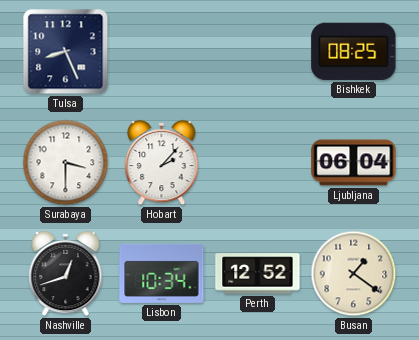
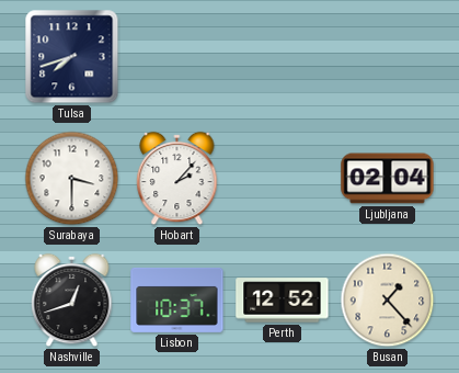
Tulsa: 8:26 -> 7:42 (72, 57)
Bishkek: 08:25 -> none (354, 51)
Ljubljana: 06:04 -> 02:04 (388, 179)
Lisbon: 10:34 -> 10:37 (177, 299)
Busan: 1:21 -> 1:23 (388, 301)
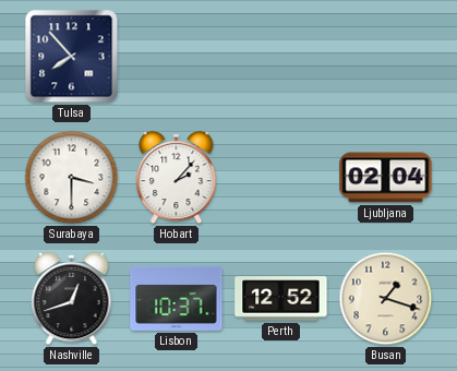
Tulsa: 7:42 -> 7:53 (72, 57)
Busan: 1:23 -> 1:18 (386, 299)
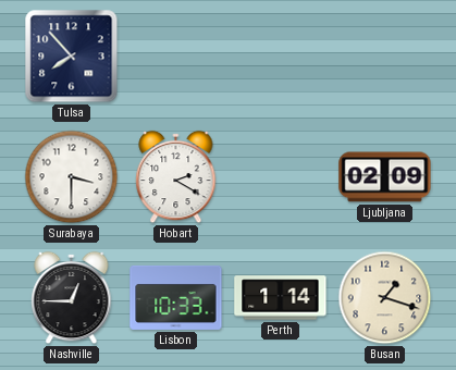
Hobart: 2:07 -> 2:20 (176, 177)
Ljubljana: 02:04 -> 02:09 (385, 177)
Nashville: 12:42 -> 12:45 (72, 298)
Lisbon: 10:37 -> 10:33 (176, 297)
Perth: 12:52 -> 1:14 (281, 298)
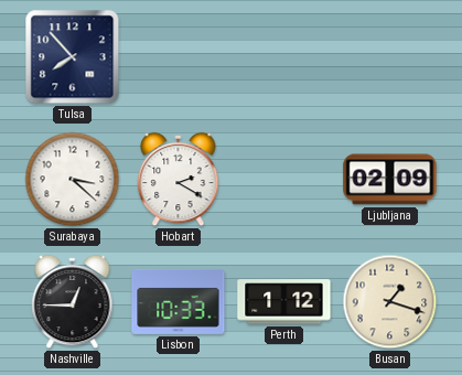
Surabaya: 3:30 -> 3:22 (73, 180)
Perth: 1:14 -> 1:12 (284, 302)
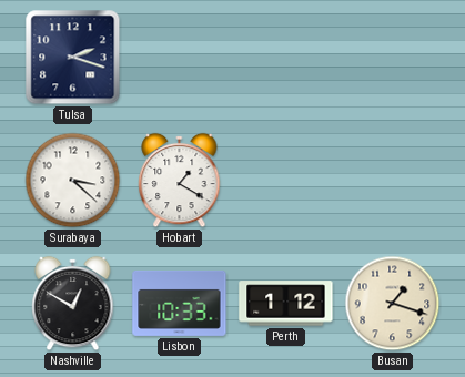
Tulsa: 7:53 -> 2:18 (73, 58)
Hobart: 2:20 -> 1:20 (180, 181)
Ljubljana: 02:09 -> none (390, 180)
Nashville: 12:45 -> 12:50 (73, 304)
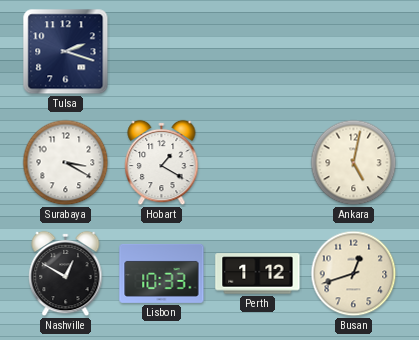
Surabaya: 3:22 -> 3:20 (66, 163)
Ankara: none -> 5:02 (354, 163)
Busan: 1:18 -> 12:42 (354, 274)
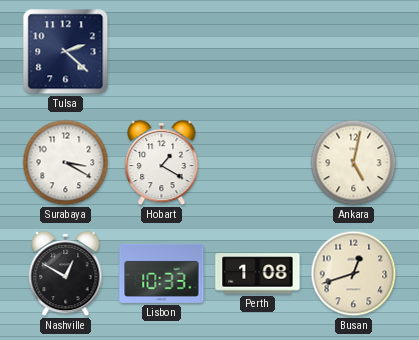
Tulsa: 2:18 -> 2:22 (66, 52)
Perth: 1:12 -> 1:08 (258, 274)
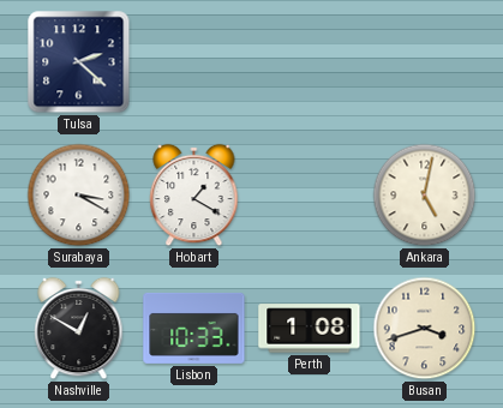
Busan: 12:42 -> 3:42 (425, 329)
